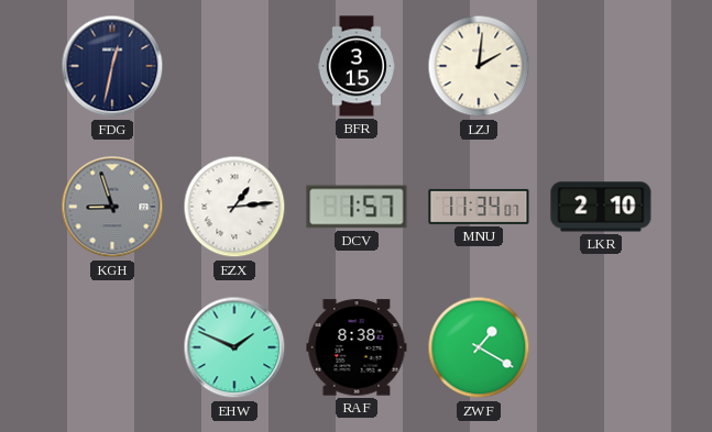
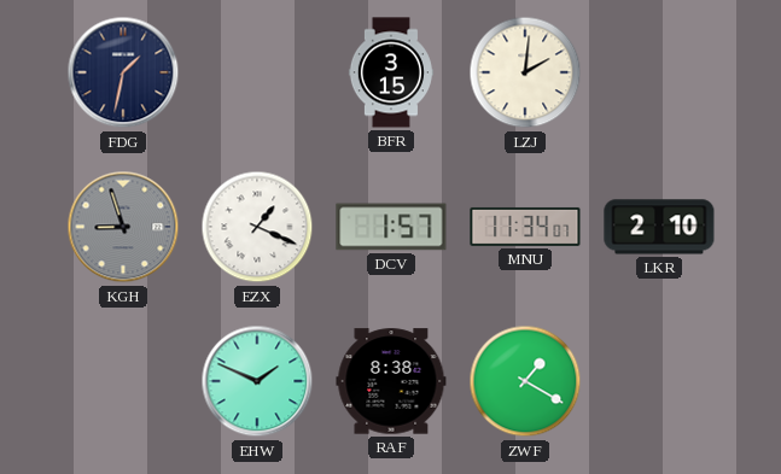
FDG: 12:32 -> 1:32 (123, 72)
EZX: 1:14 -> 1:19 (257, 227)
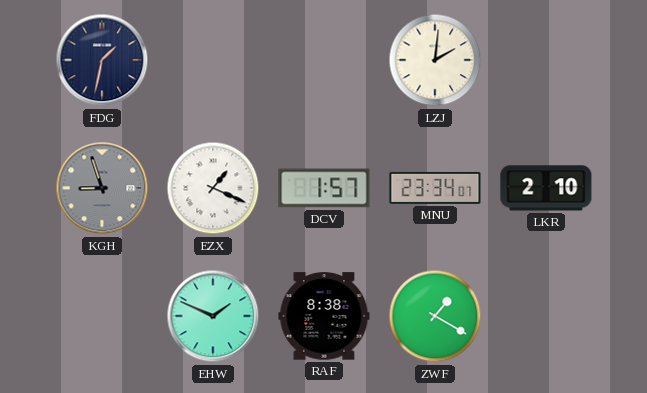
BFR: 3:15 -> none (391, 72)
MNU: 11:34 -> 23:34 (435, 188)
